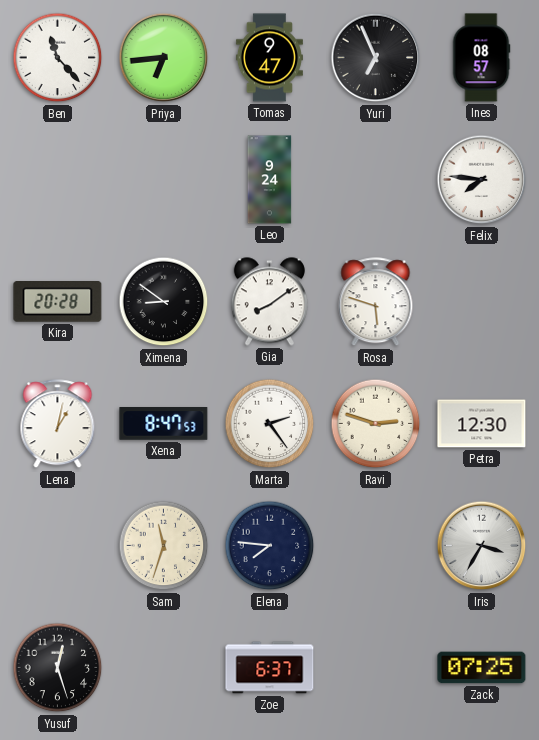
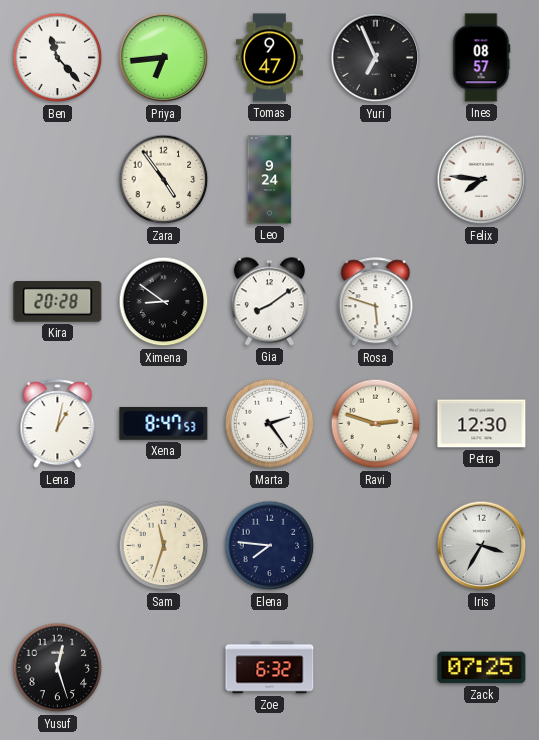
Zara: none -> 4:54 (164, 180)
Zoe: 6:37 -> 6:32 (270, 668)
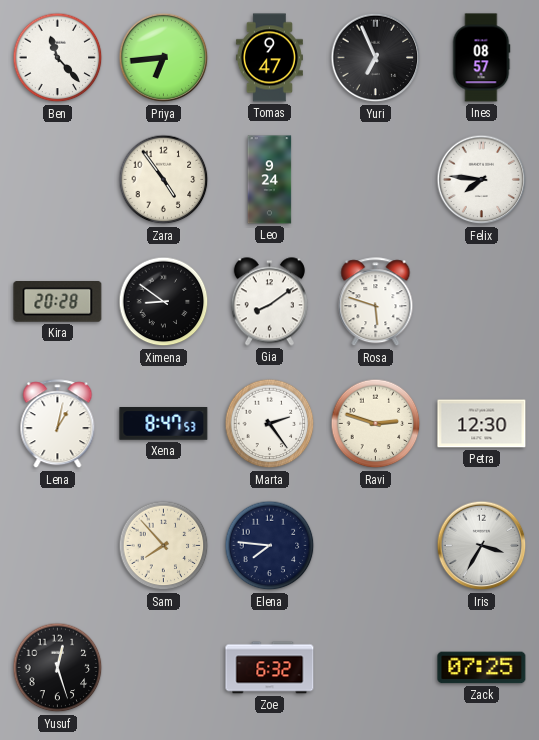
Sam: 11:33 -> 7:53 (164, 546)
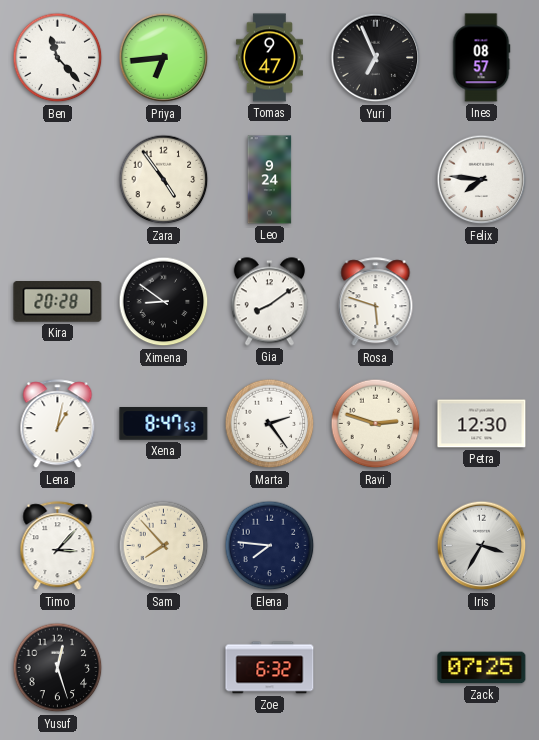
Timo: none -> 3:07 (58, 546)
